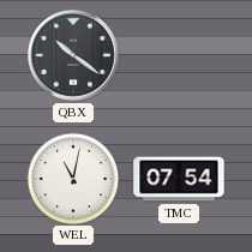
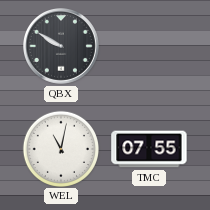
QBX: 10:21 -> 9:50 (62, 47)
TMC: 07:54 -> 07:55 (149, 149)
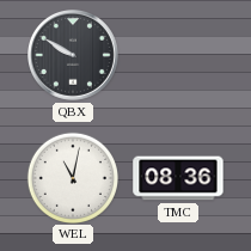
TMC: 07:55 -> 08:36 (178, 178)
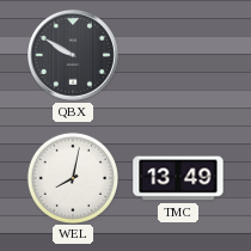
WEL: 11:02 -> 8:02 (72, 177)
TMC: 08:36 -> 13:49 (178, 178)
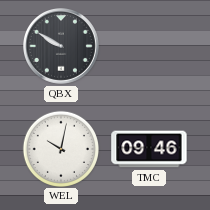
WEL: 8:02 -> 10:02 (60, 148)
TMC: 13:49 -> 09:46 (149, 149)
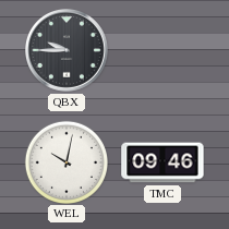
QBX: 9:50 -> 9:45 (68, 51)
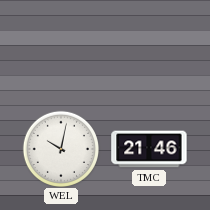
QBX: 9:45 -> none (68, 51)
TMC: 09:46 -> 21:46 (149, 149)
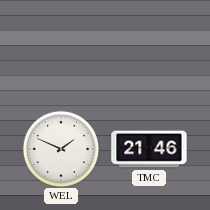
WEL: 10:02 -> 1:49 (60, 148)
